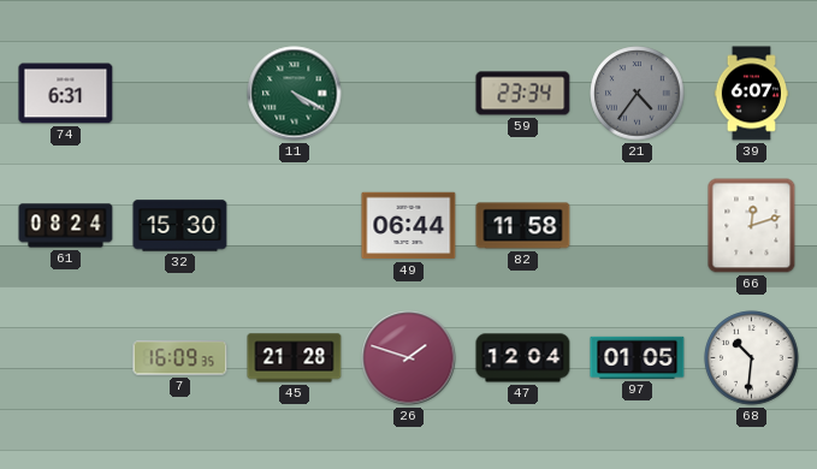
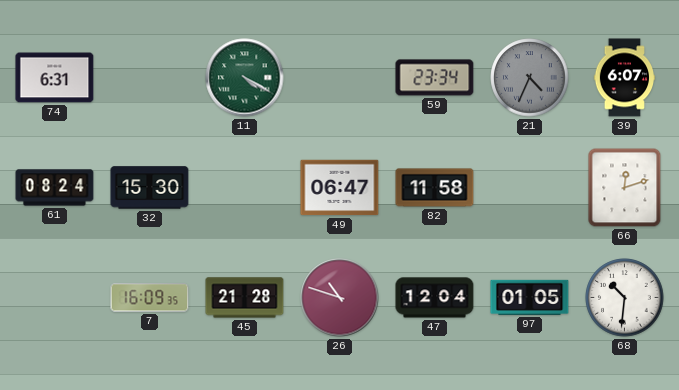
21: 4:36 -> 4:34 (530, 78)
49: 06:44 -> 06:47 (340, 188)
26: 1:48 -> 10:48 (340, 298)
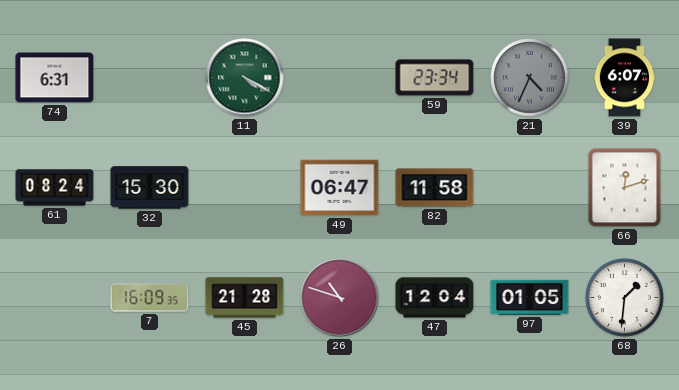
68: 10:31 -> 1:31 (625, 298)
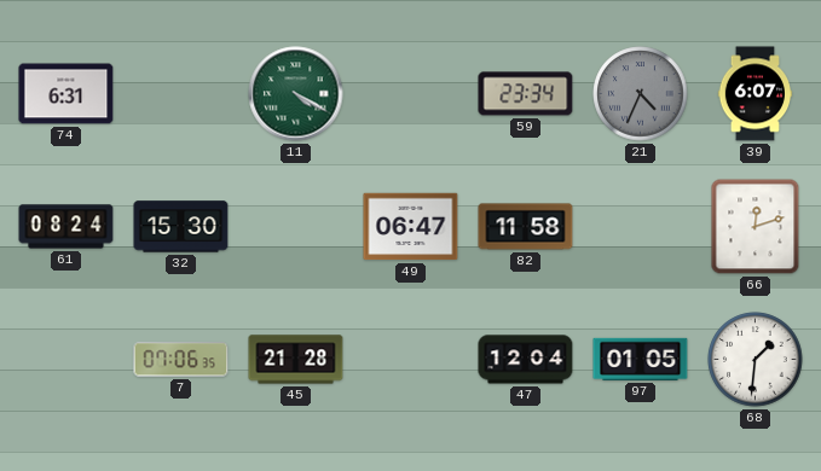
7: 16:09 -> 07:06 (181, 360)
26: 10:48 -> none (340, 298)
